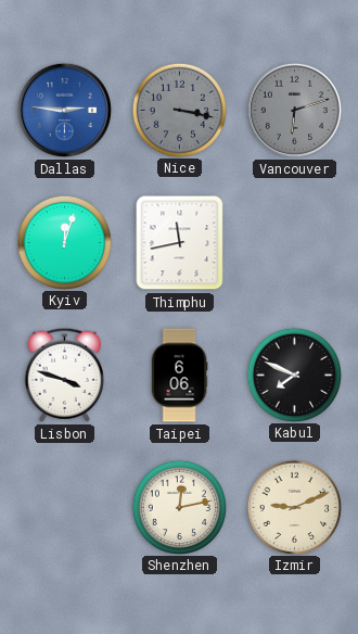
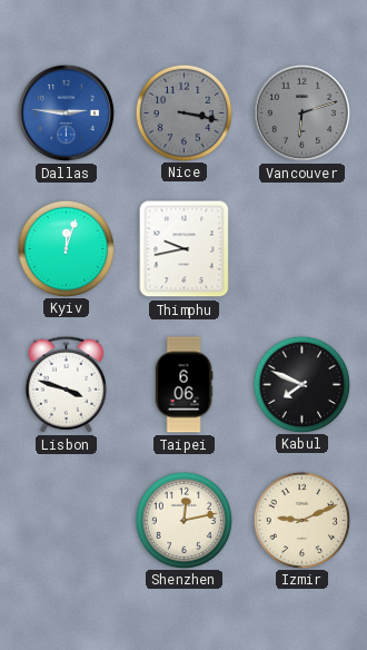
Thimphu: 11:43 -> 9:43 (185, 249)
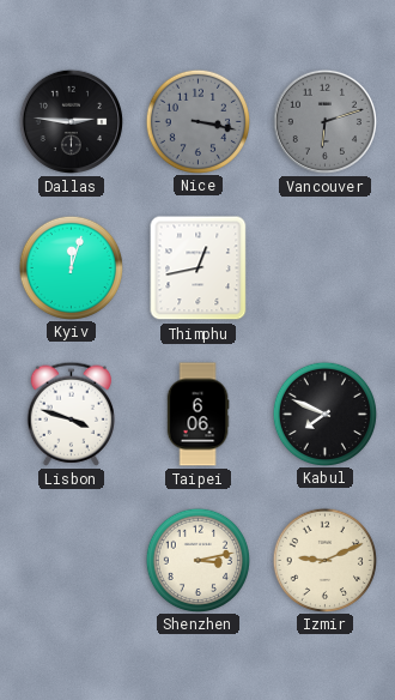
Dallas dial: blue -> black (71, 121)
Thimphu: 9:43 -> 12:43 (199, 268)
Shenzhen: 12:13 -> 3:13 (197, 560)
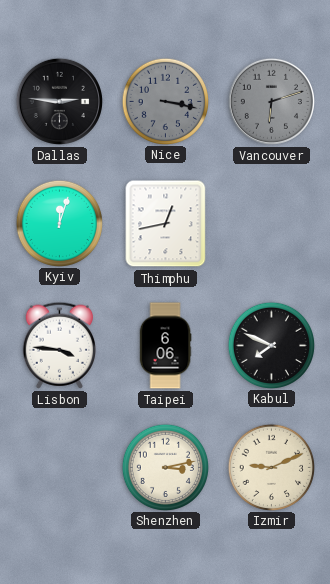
Lisbon: 3:48 -> 3:46 (59, 345)
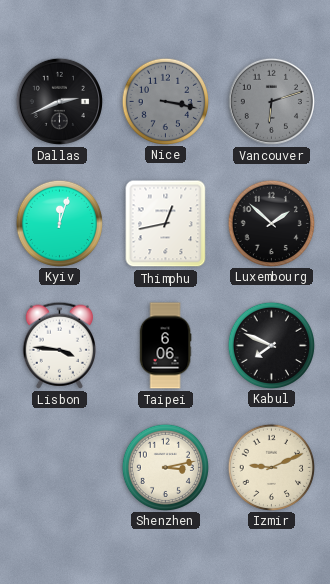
Dallas: 2:46 -> 2:41 (59, 101)
Luxembourg: none -> 1:52 (271, 223)
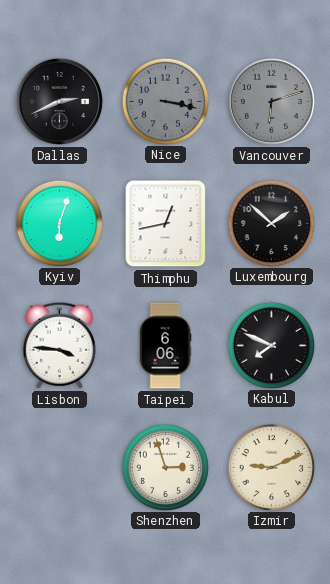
Kyiv: 12:03 -> 6:03 (59, 223)
Shenzhen: 3:13 -> 2:57 (165, 467)
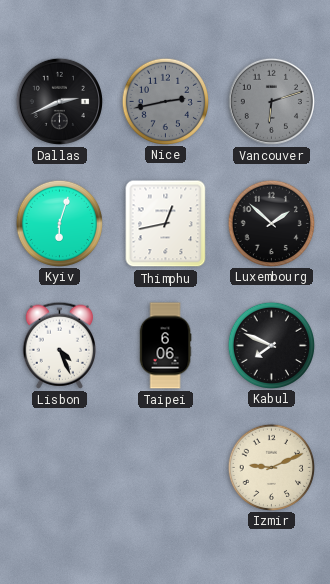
Nice: 3:17 -> 2:43 (165, 101)
Lisbon: 3:46 -> 4:26 (59, 345)
Shenzhen: 2:57 -> none (165, 467)
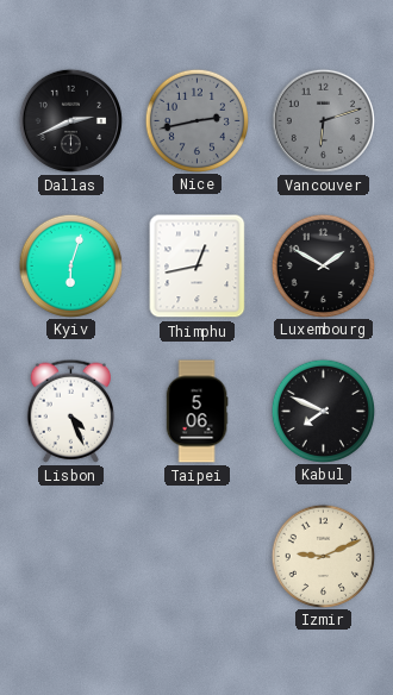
Luxembourg: 1:52 -> 1:50 (323, 265)
Taipei: 6:06 -> 5:06 (196, 412)
